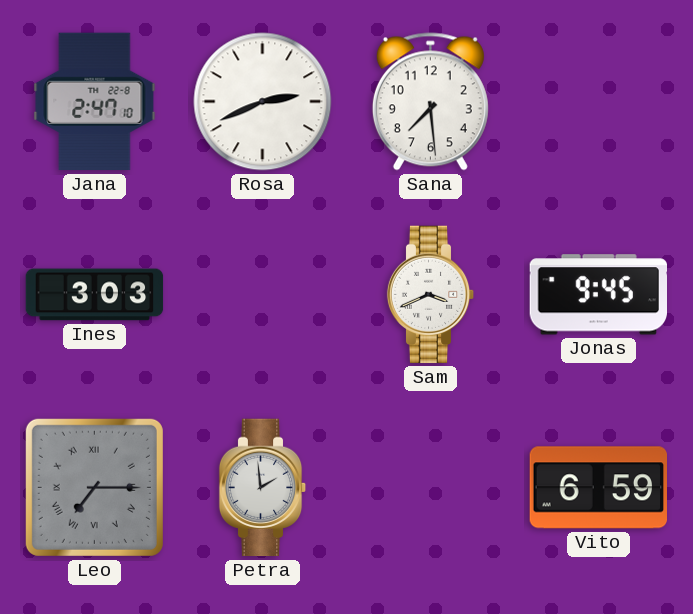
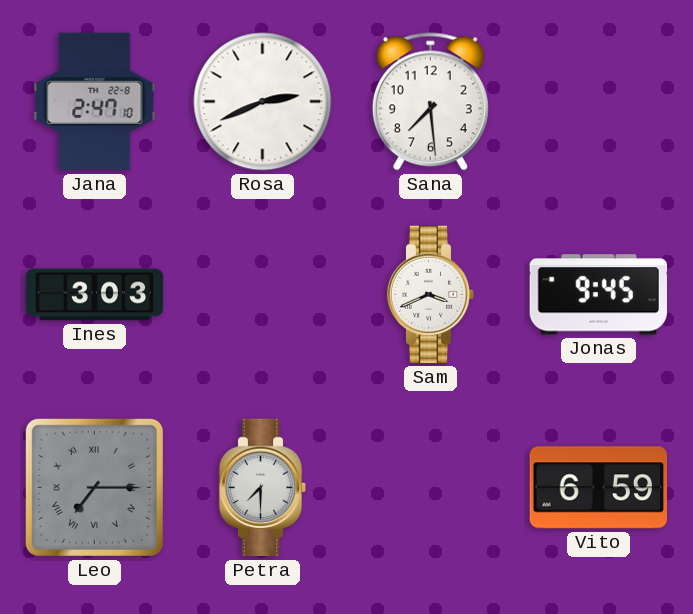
Petra: 1:59 -> 7:30 (263, 488)
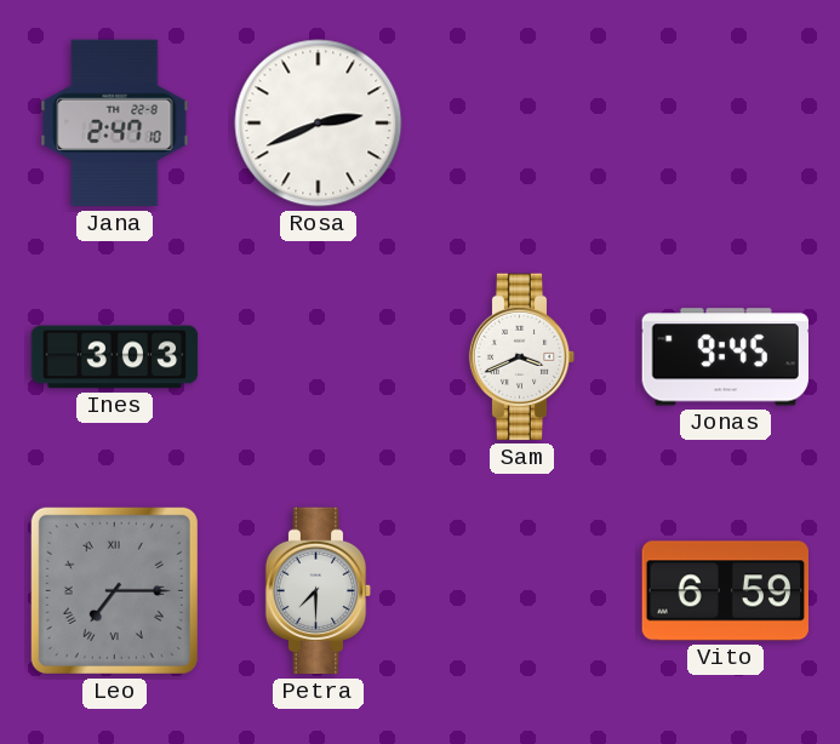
Sana: 7:29 -> none (430, 102)
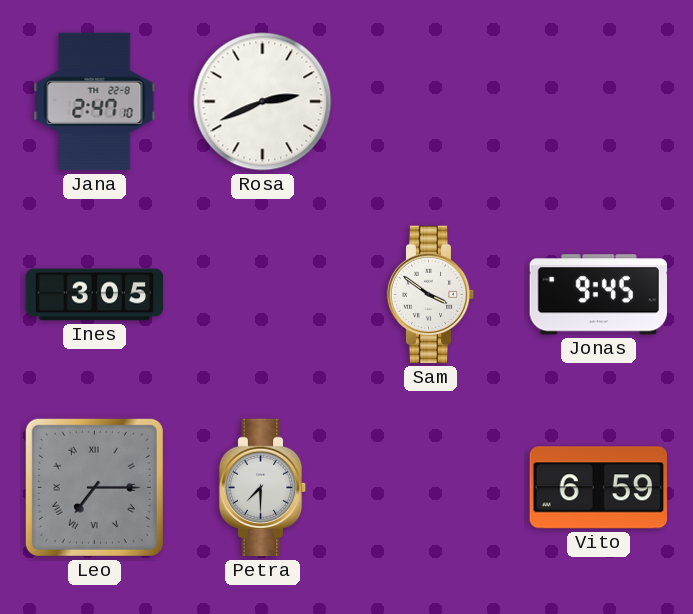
Ines: 3:03 -> 3:05 (95, 295)
Sam: 3:41 -> 3:51 (431, 295)
